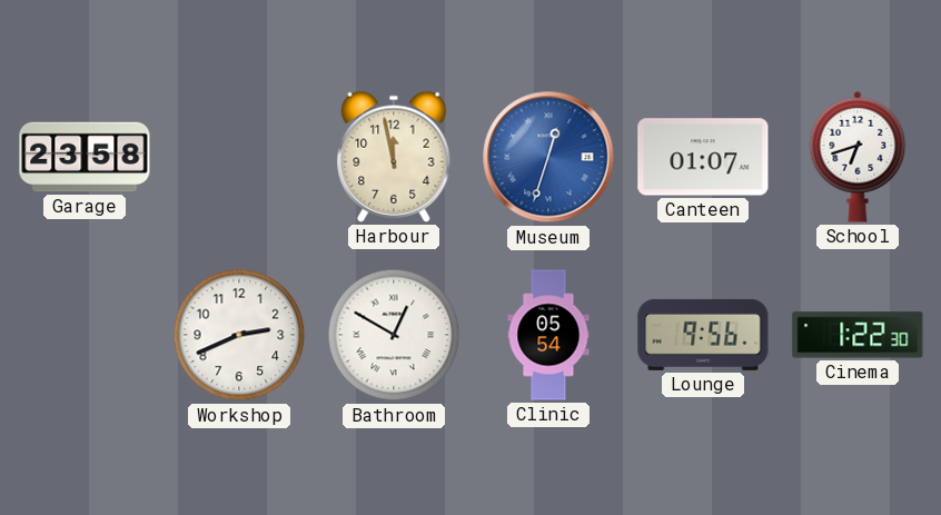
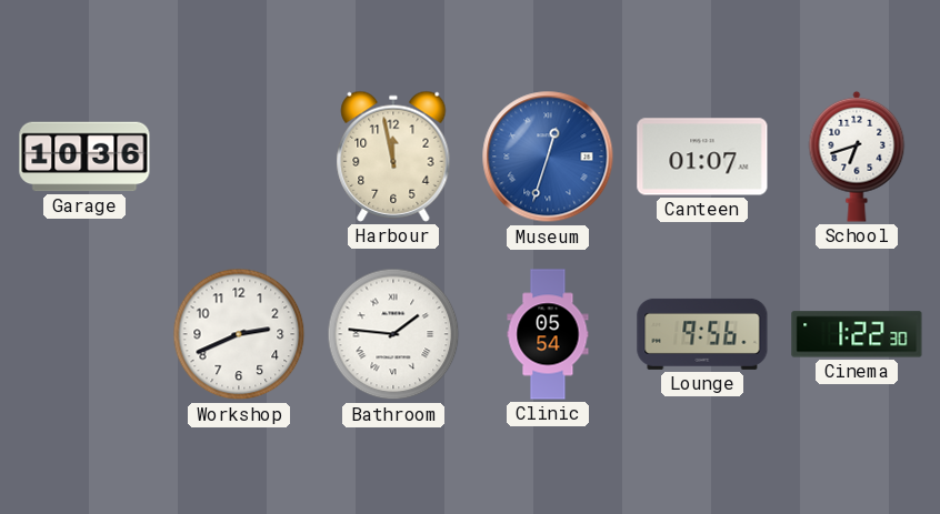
Garage: 23:58 -> 10:36 (84, 157)
Bathroom: 12:50 -> 1:46 (393, 334)
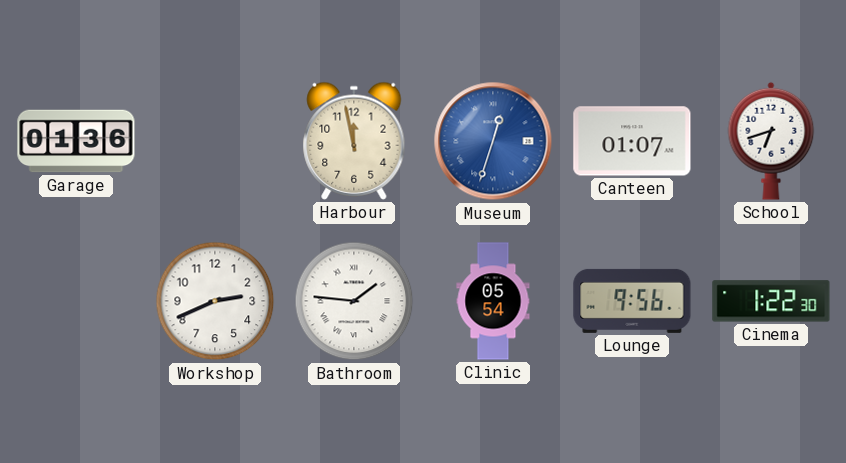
Garage: 10:36 -> 01:36 (76, 141)
